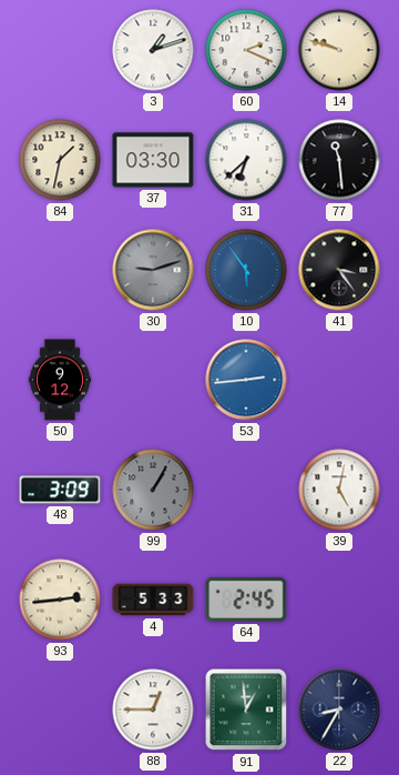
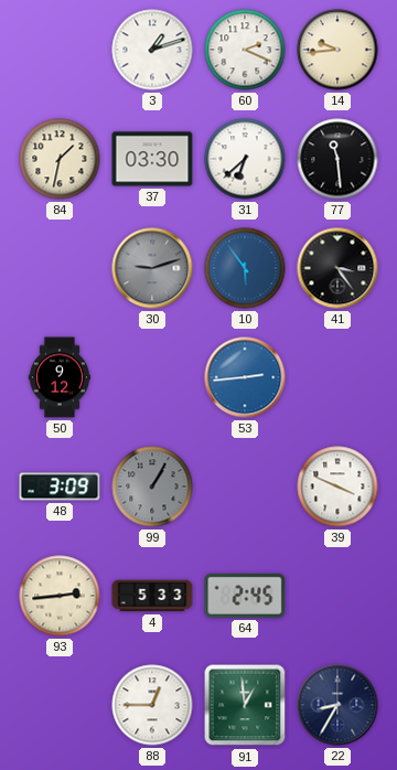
14: 9:48 -> 9:44 (337, 50)
39: 5:02 -> 3:49 (337, 486)
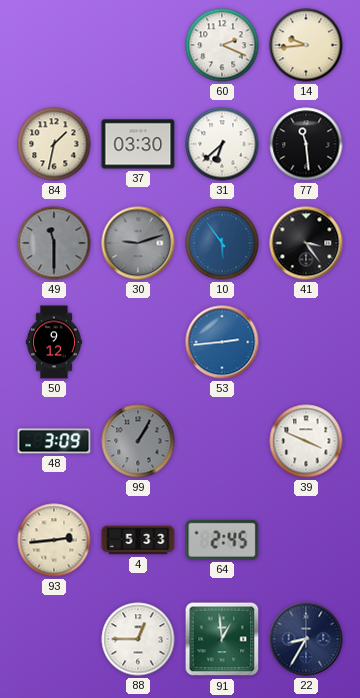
3: 1:12 -> none (152, 50)
49: none -> 11:30 (54, 243)
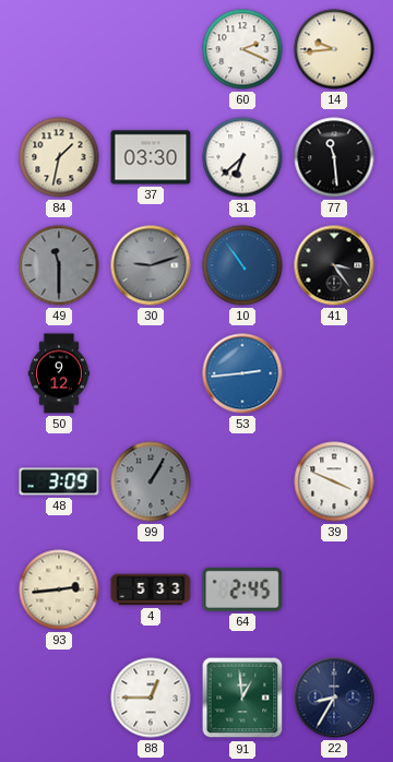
10: 5:54 -> 10:54 (242, 265)
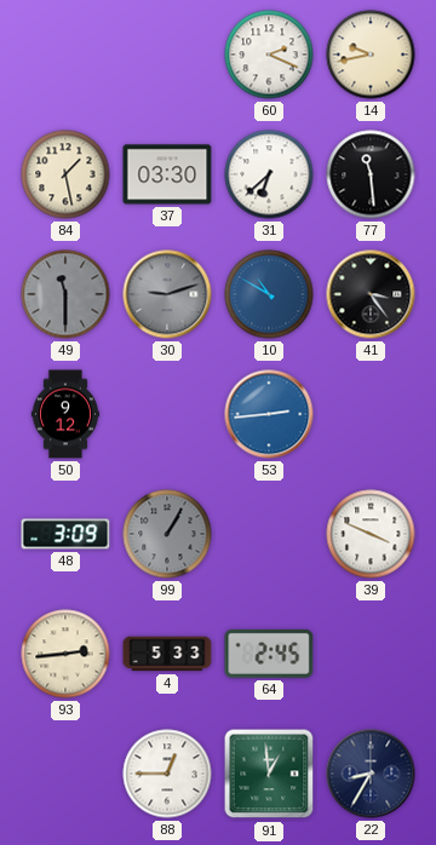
14: 9:44 -> 9:43 (371, 54)
84: 1:32 -> 1:28 (65, 174)
10: 10:54 -> 10:50 (269, 294)
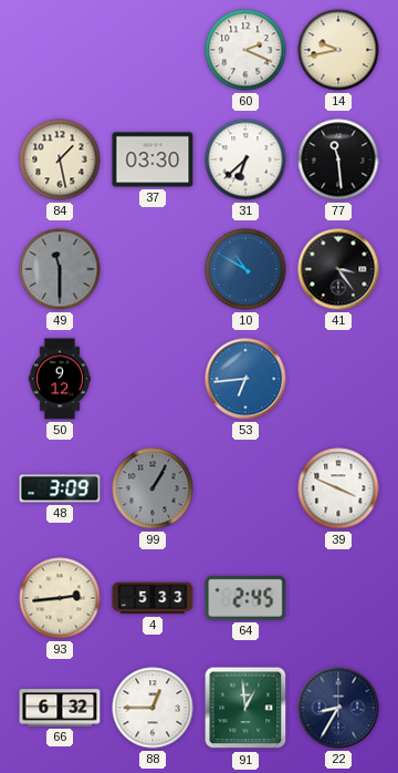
30: 9:12 -> none (167, 294)
53: 2:44 -> 6:44 (245, 379)
66: none -> 6:32 (60, 708)
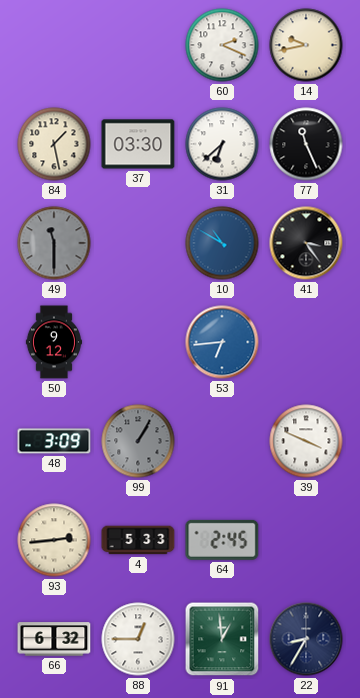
77: 11:29 -> 11:26 (306, 144)
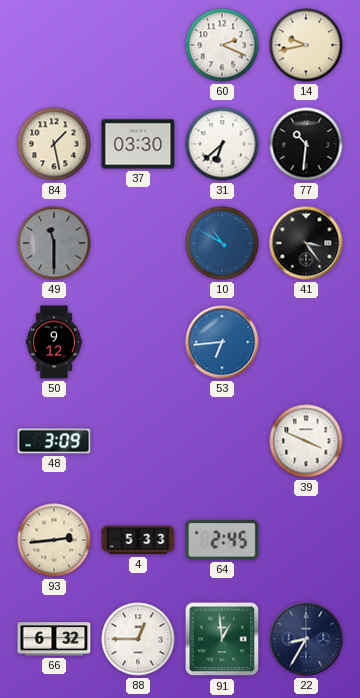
77: 11:26 -> 10:31 (306, 144)
99: 1:05 -> none (138, 441)
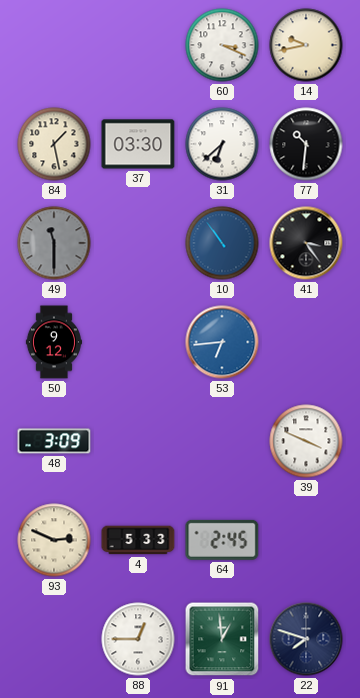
60: 2:19 -> 3:19 (222, 45)
10: 10:50 -> 10:54 (222, 243)
93: 2:44 -> 2:49 (54, 540)
66: 6:32 -> none (54, 639)
22: 8:35 -> 7:48 (306, 639)
